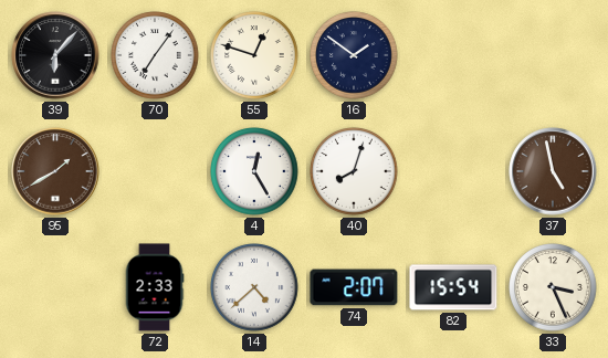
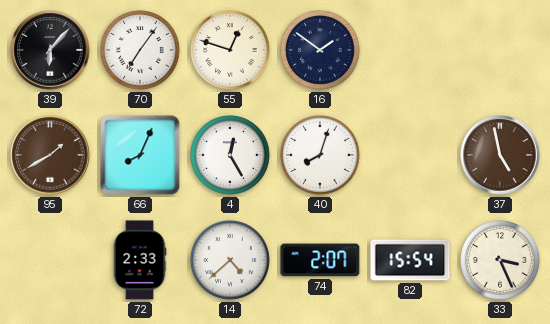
66: none -> 8:04 (140, 155)
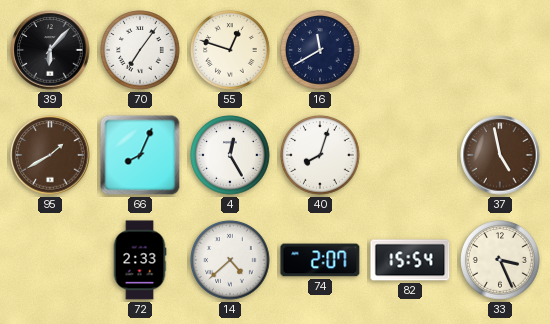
16: 1:51 -> 11:40 (320, 50)
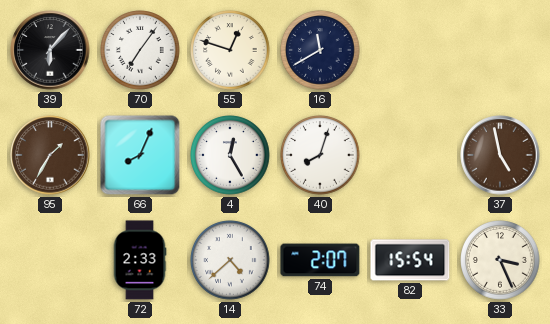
95: 1:40 -> 1:35 (50, 155)
